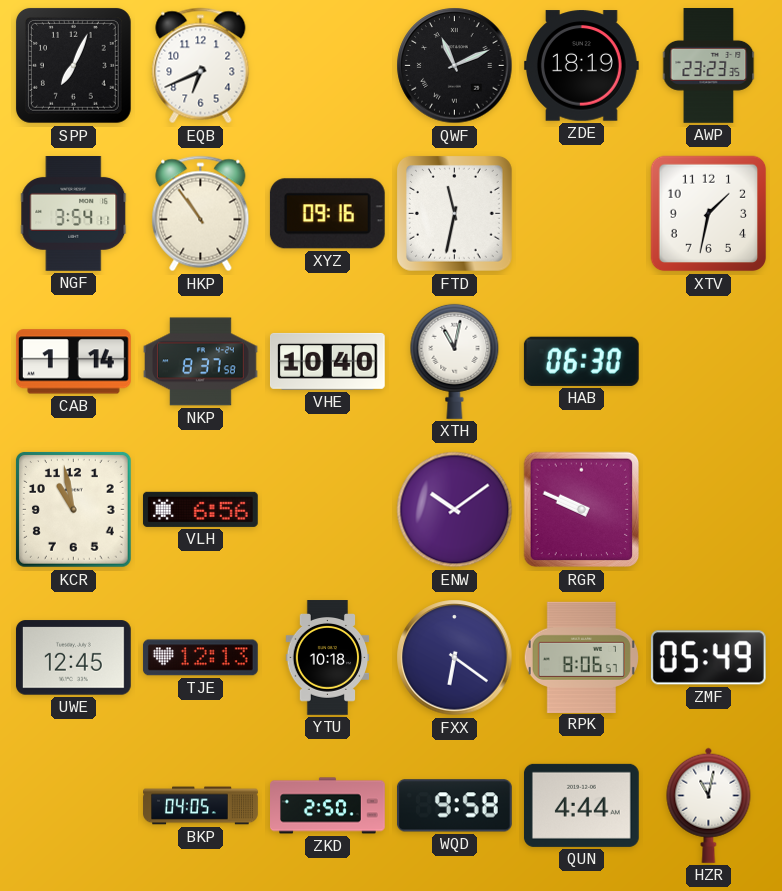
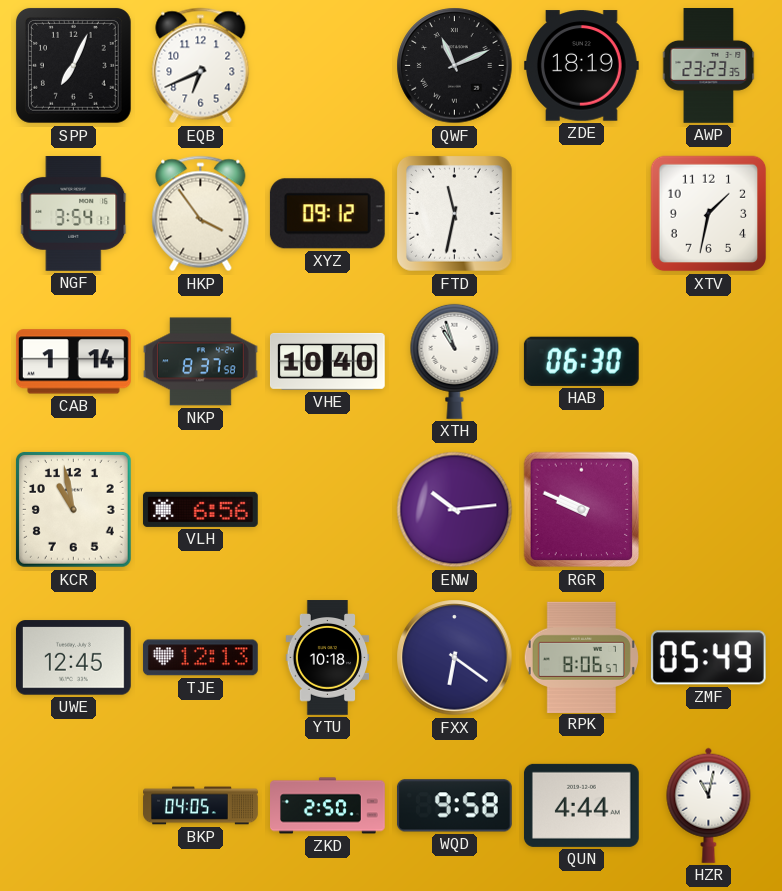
HKP: 10:54 -> 3:54 (201, 214)
XYZ: 09:16 -> 09:12 (327, 214)
XTH: 11:02 -> 10:57 (455, 361)
ENW: 10:09 -> 10:14 (455, 510)
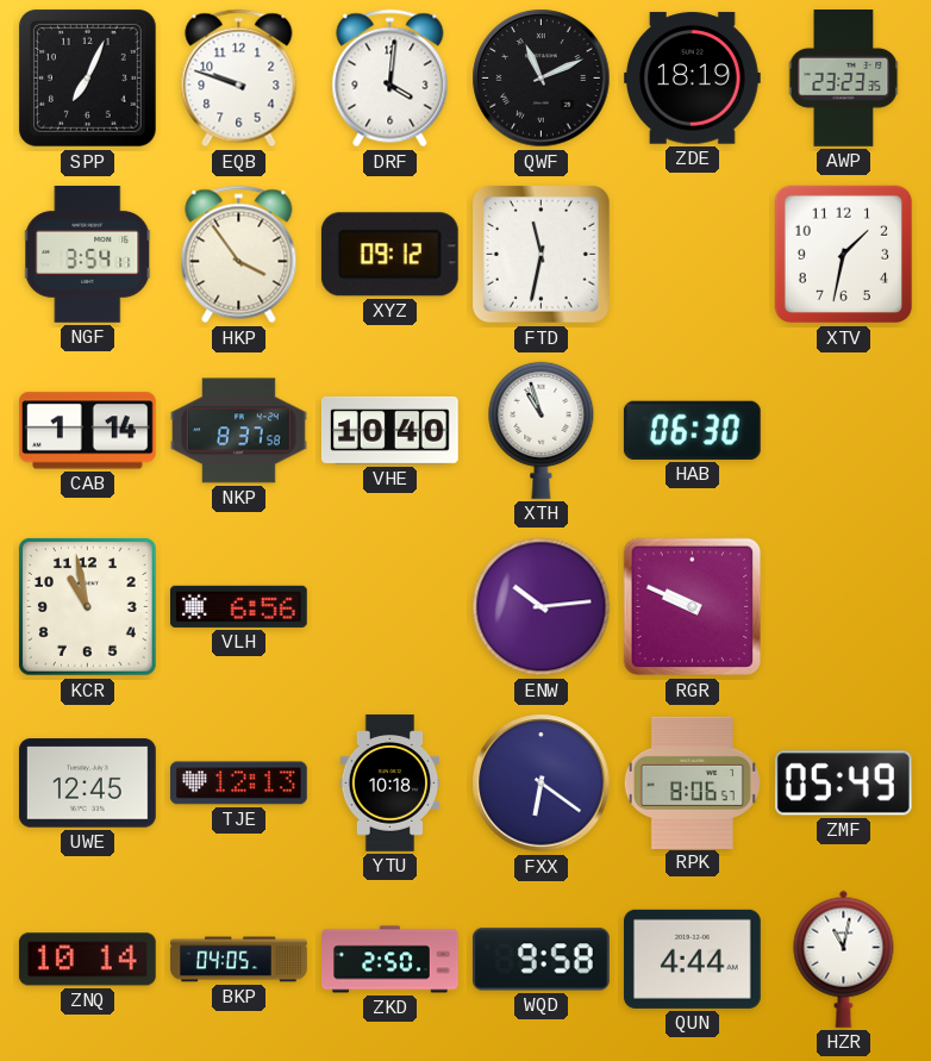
EQB: 6:41 -> 9:48 (239, 79)
DRF: none -> 4:01 (390, 79)
ZNQ: none -> 10:14 (87, 960)
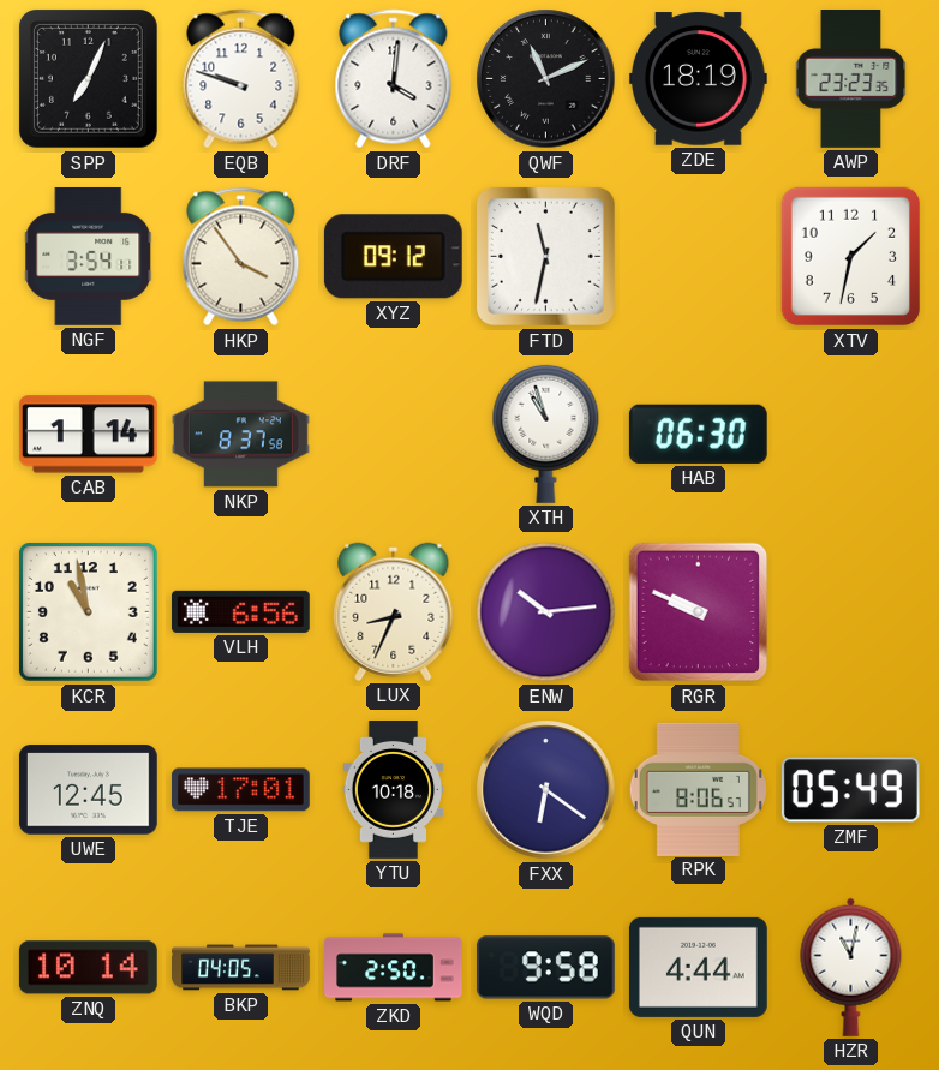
VHE: 10:40 -> none (389, 430)
LUX: none -> 8:34 (394, 611)
TJE: 12:13 -> 17:01 (240, 790)
